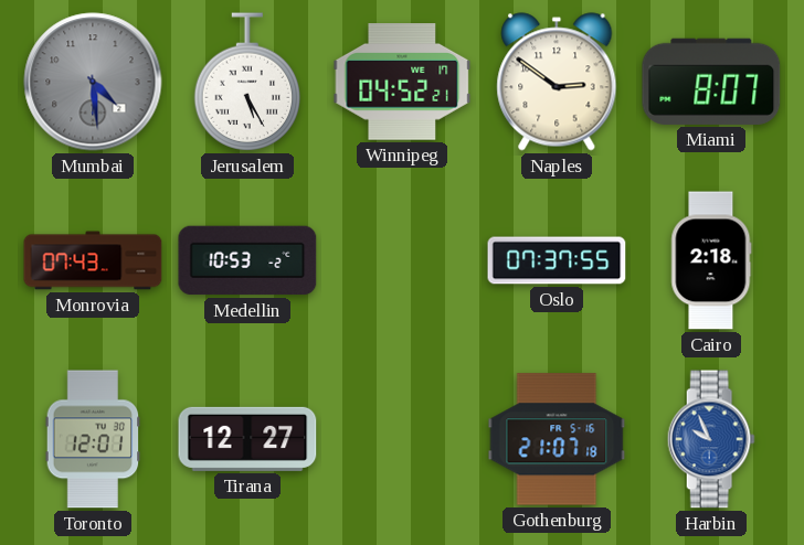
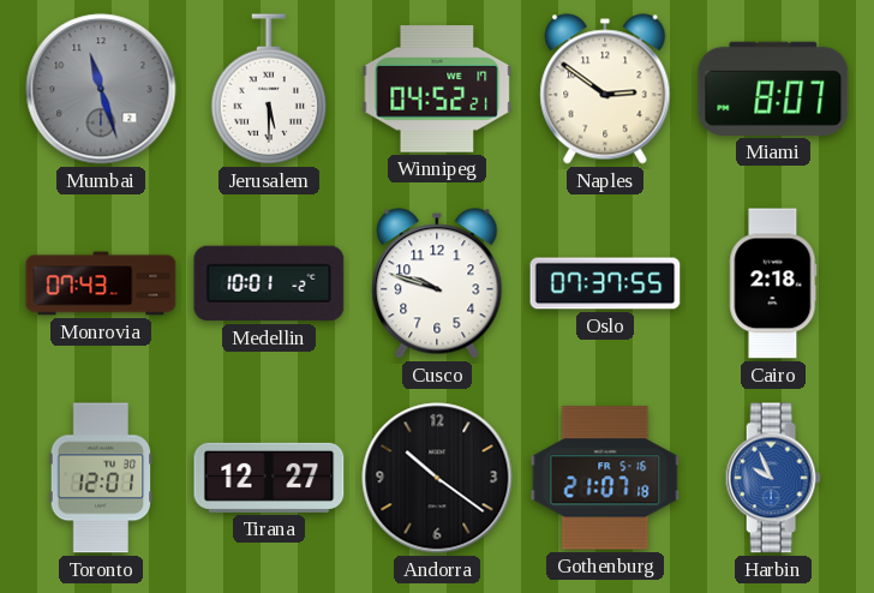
Mumbai: 4:29 -> 11:27 (101, 89)
Jerusalem: 5:25 -> 5:30 (269, 89)
Medellin: 10:53 -> 10:01 (269, 283)
Cusco: none -> 9:48 (437, 283)
Andorra: none -> 10:21 (437, 478)
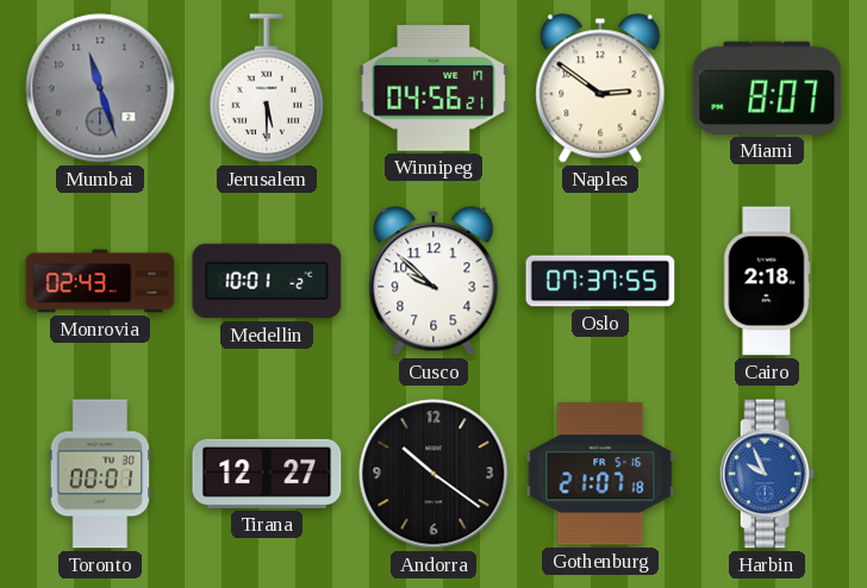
Winnipeg: 04:52 -> 04:56 (433, 89)
Monrovia: 07:43 -> 02:43 (100, 281)
Cusco: 9:48 -> 9:52 (433, 281)
Toronto: 12:01 -> 00:01 (100, 474)
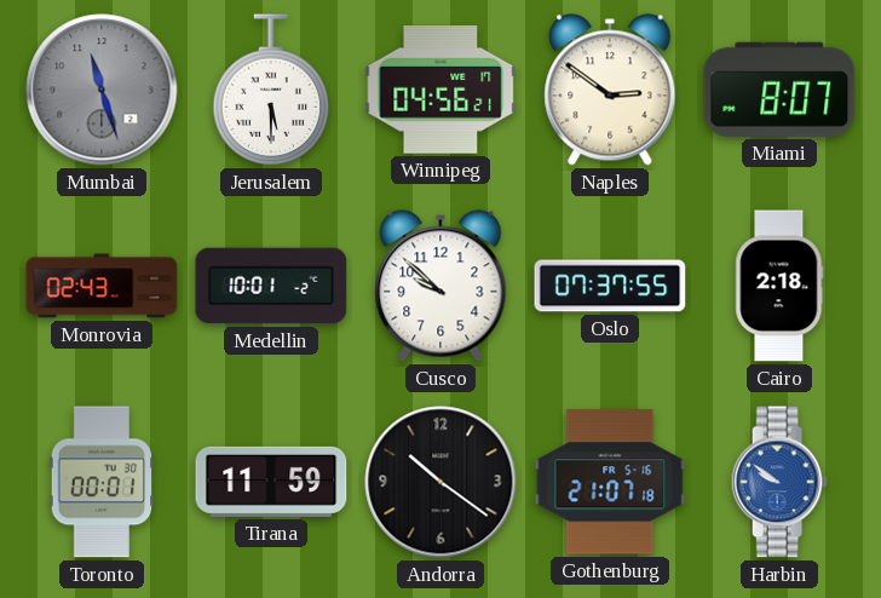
Tirana: 12:27 -> 11:59 (271, 482)
Harbin: 9:56 -> 9:51 (779, 482)
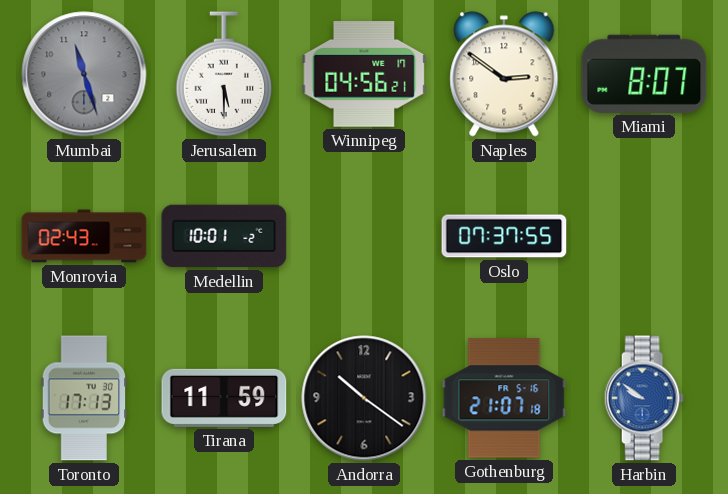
Cusco: 9:52 -> none (440, 286)
Cairo: 2:18 -> none (779, 286)
Toronto: 00:01 -> 17:13 (84, 398)
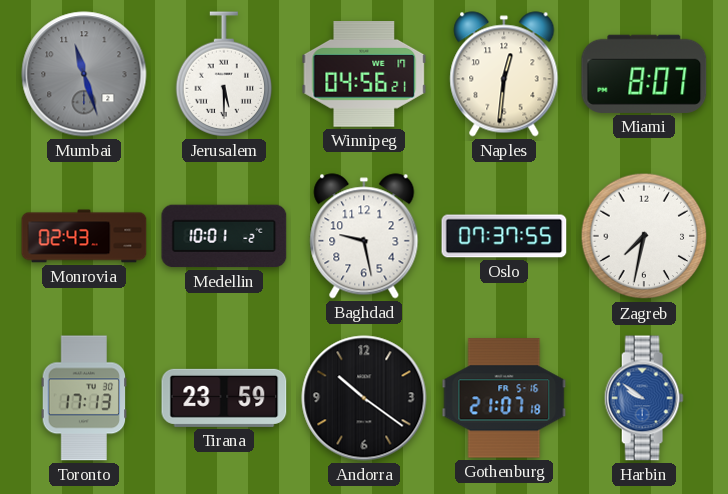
Naples: 2:51 -> 12:31 (504, 74)
Baghdad: none -> 9:28 (364, 236)
Zagreb: none -> 7:32 (644, 236)
Tirana: 11:59 -> 23:59 (224, 398)
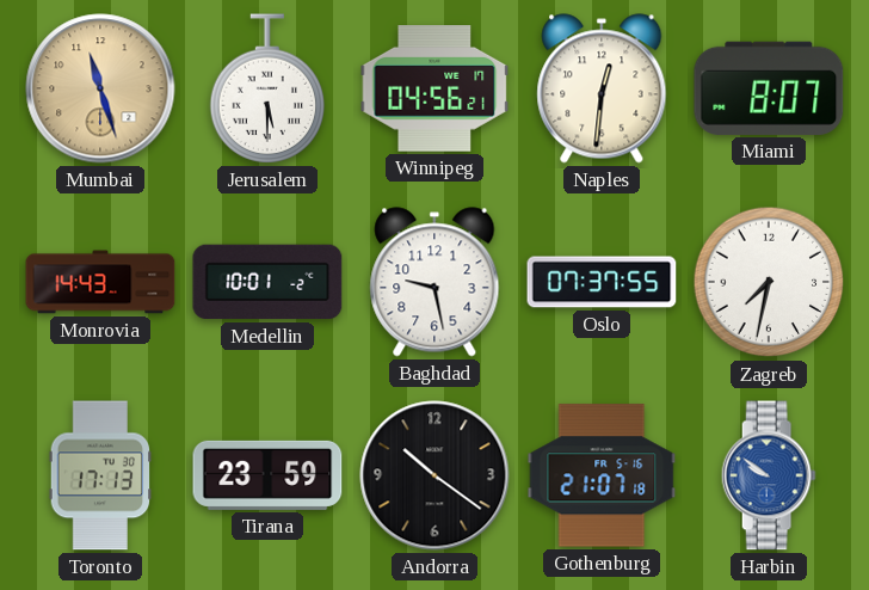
Mumbai dial: grey -> champagne (100, 88)
Monrovia: 02:43 -> 14:43 (100, 282)
